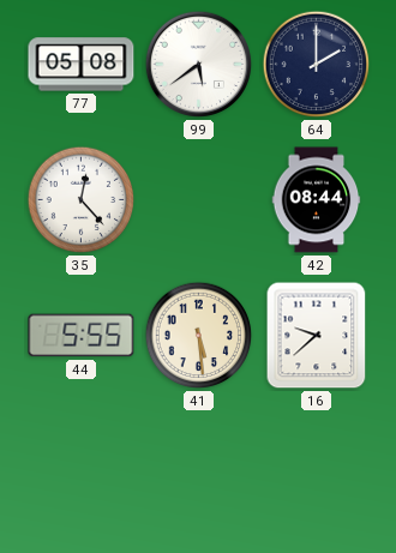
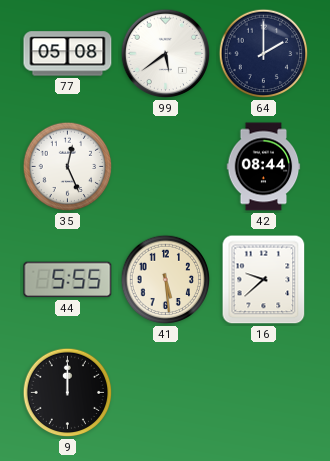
35: 12:23 -> 12:26 (68, 167)
9: none -> 12:00 (68, 393)
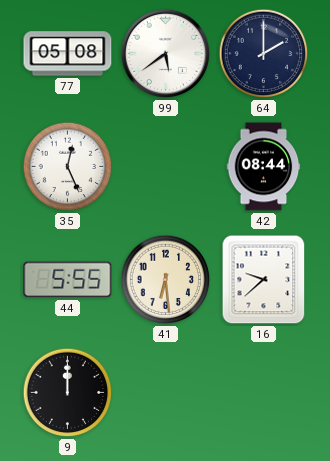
41: 5:29 -> 6:29 (166, 280)
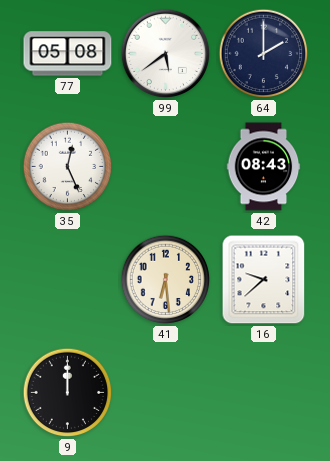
42: 08:44 -> 08:43 (264, 167)
44: 5:55 -> none (68, 280)
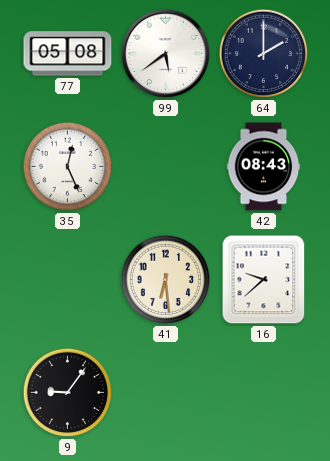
9: 12:00 -> 9:06 (68, 393)
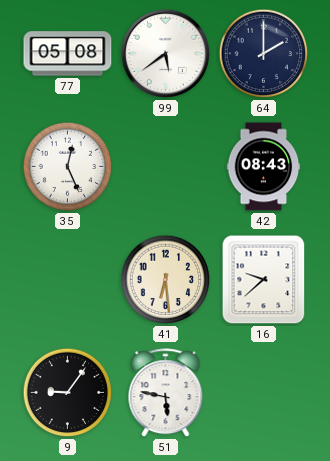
51: none -> 5:47 (166, 393)
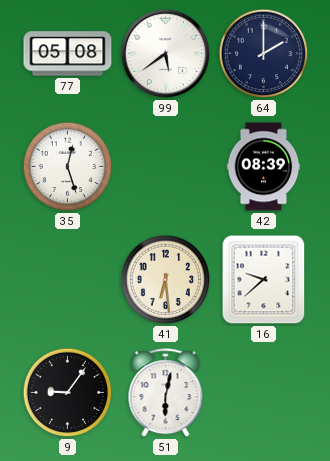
35: 12:26 -> 12:27 (68, 167)
42: 08:43 -> 08:39 (264, 167)
51: 5:47 -> 6:02 (166, 393)
